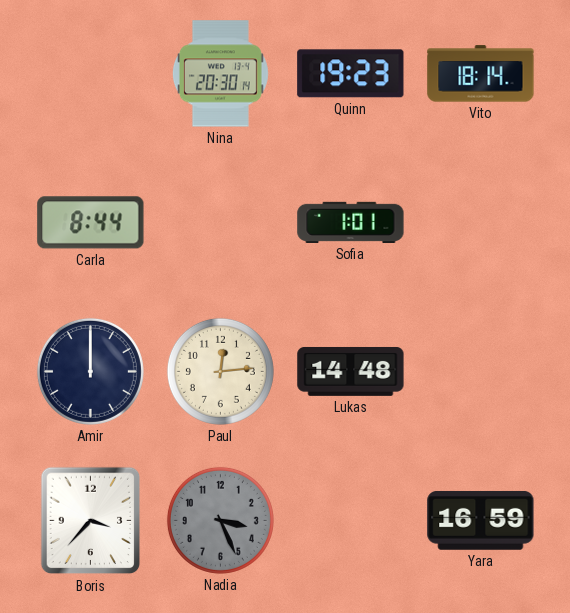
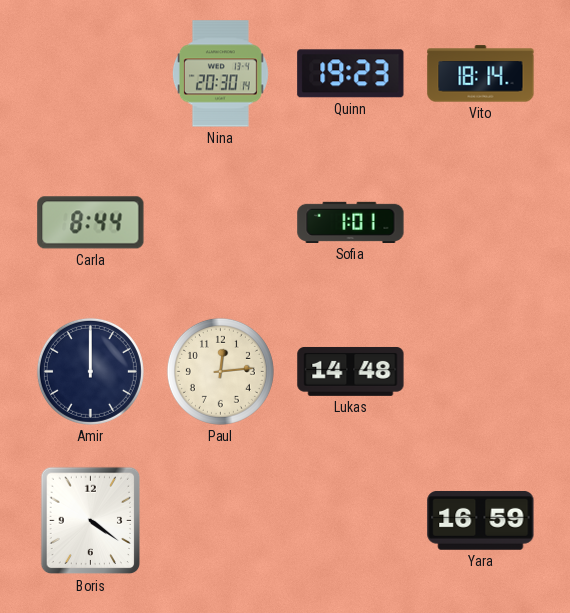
Boris: 3:37 -> 4:21 (91, 521)
Nadia: 3:26 -> none (220, 520)
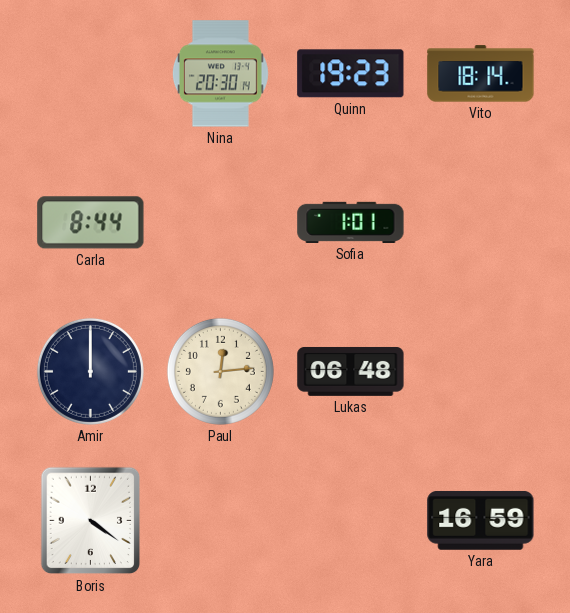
Lukas: 14:48 -> 06:48 (351, 371)
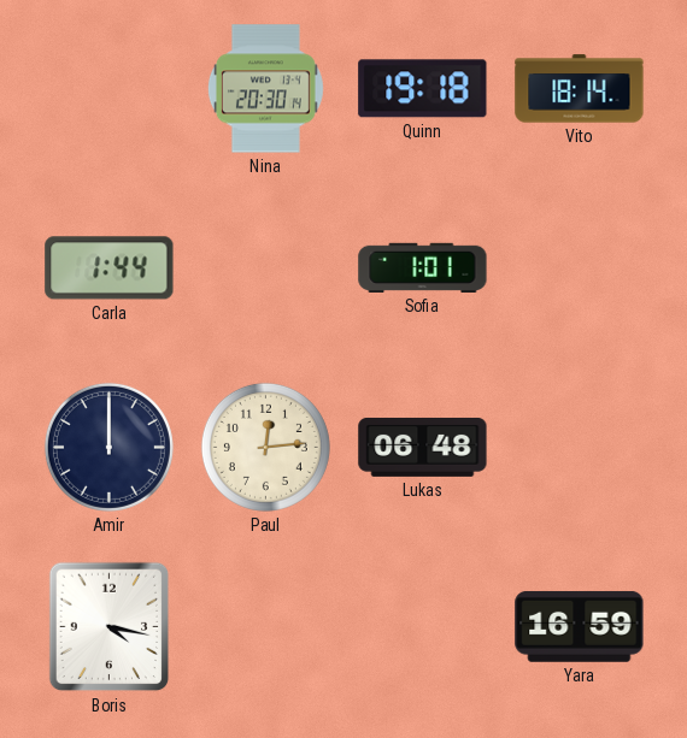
Quinn: 19:23 -> 19:18 (423, 89)
Carla: 8:44 -> 1:44 (110, 268)
Boris: 4:21 -> 4:17 (110, 627)
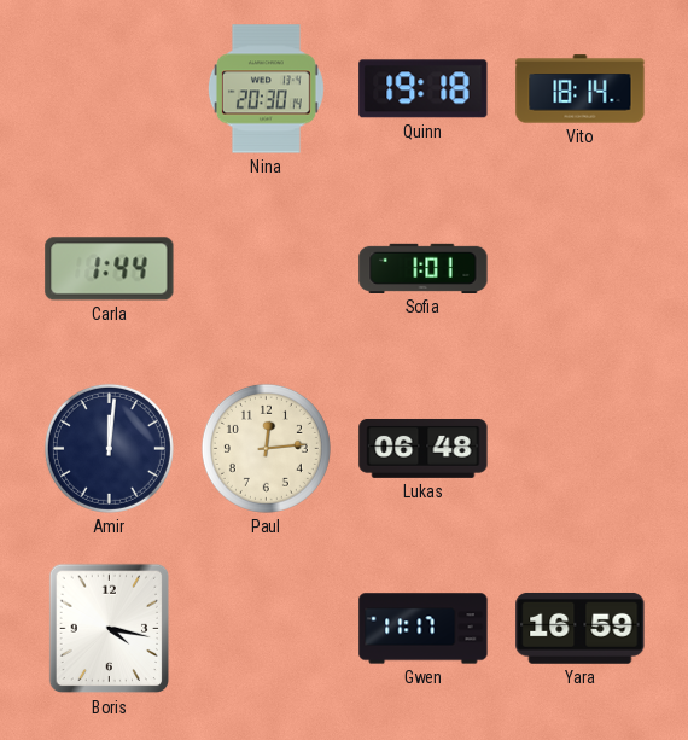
Amir: 12:00 -> 12:01 (109, 448)
Gwen: none -> 11:17 (424, 629)
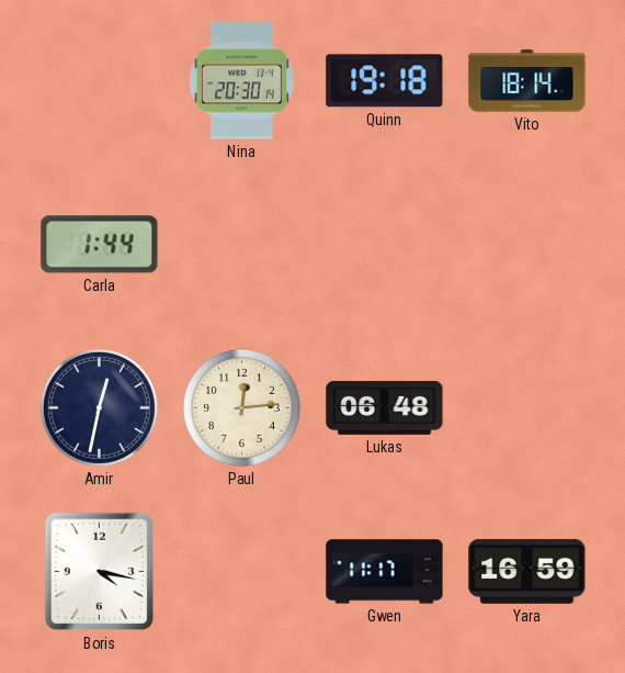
Sofia: 1:01 -> none (424, 268)
Amir: 12:01 -> 12:32 (99, 407)
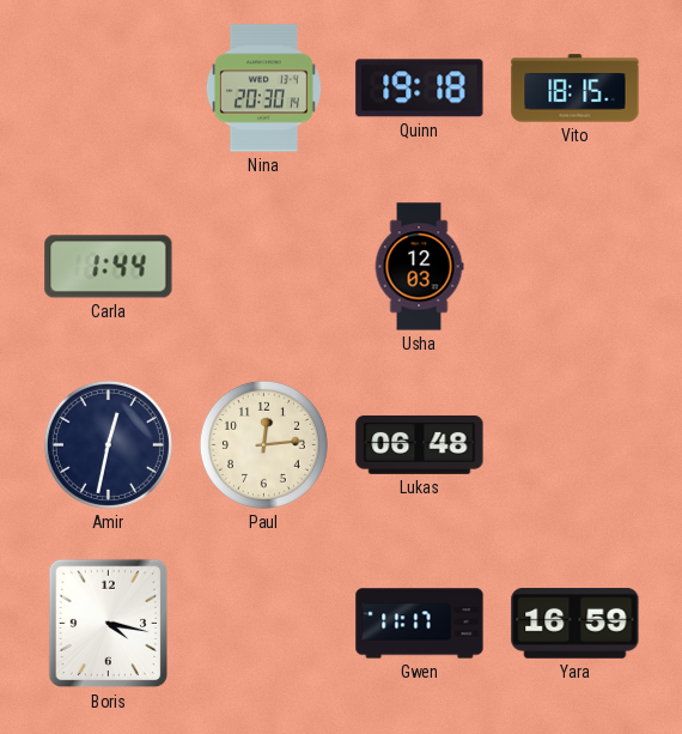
Vito: 18:14 -> 18:15 (576, 89)
Usha: none -> 12:03 (419, 267)
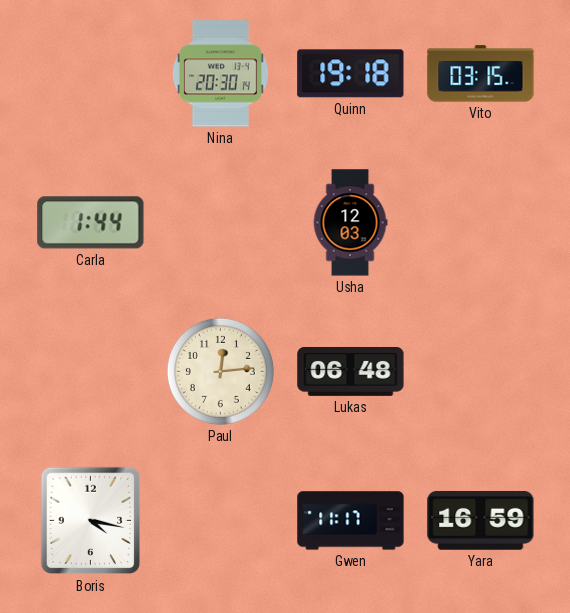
Vito: 18:15 -> 03:15 (481, 74)
Amir: 12:32 -> none (108, 444)
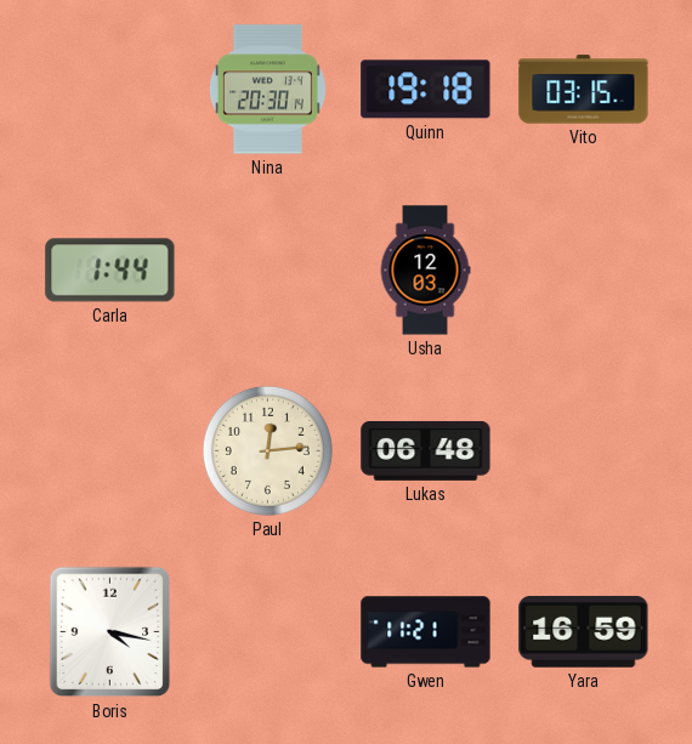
Gwen: 11:17 -> 11:21 (426, 632)
